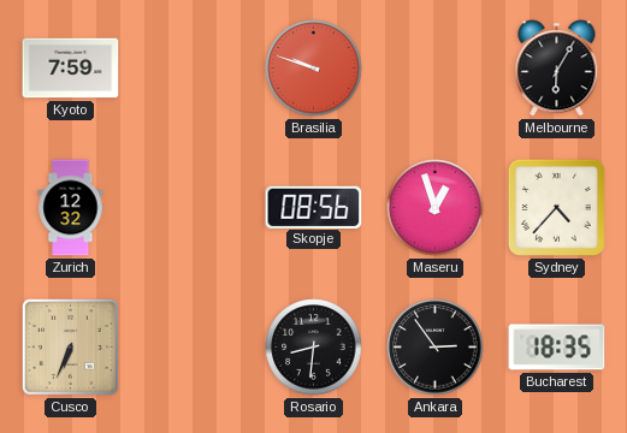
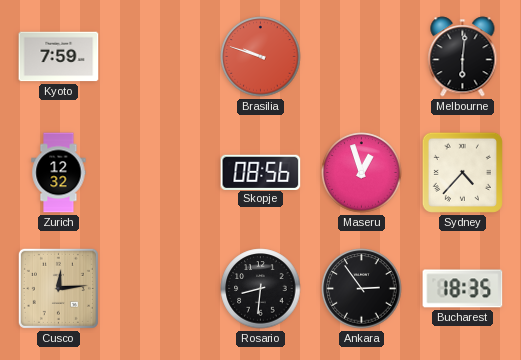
Melbourne: 6:05 -> 6:01 (463, 57)
Cusco: 6:34 -> 12:14 (58, 288)
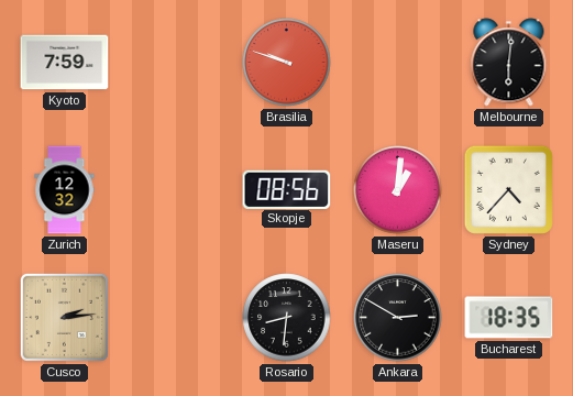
Maseru: 12:57 -> 1:01 (398, 190)
Cusco: 12:14 -> 2:14 (64, 317)
Ankara: 2:54 -> 2:50 (398, 318)
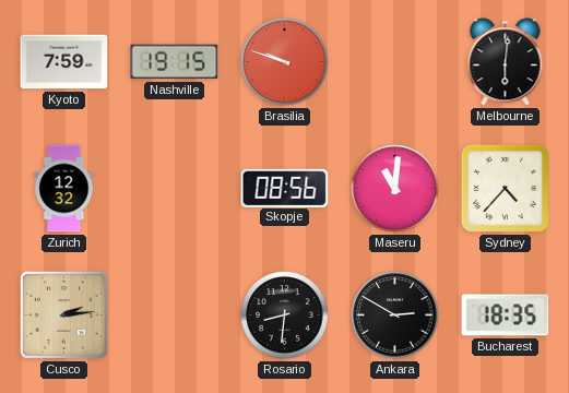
Nashville: none -> 19:15 (175, 62)
Maseru: 1:01 -> 11:01 (395, 189)
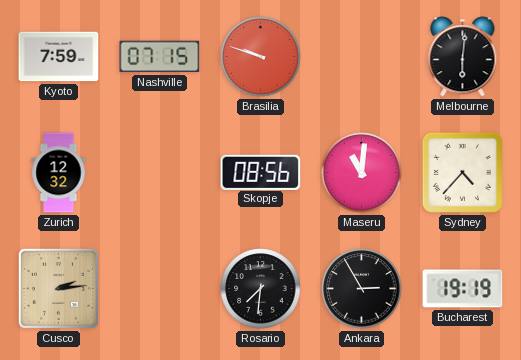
Nashville: 19:15 -> 07:15 (160, 57)
Rosario: 8:31 -> 7:31 (261, 289)
Ankara: 2:50 -> 2:55 (362, 289)
Bucharest: 18:35 -> 19:19 (463, 289)
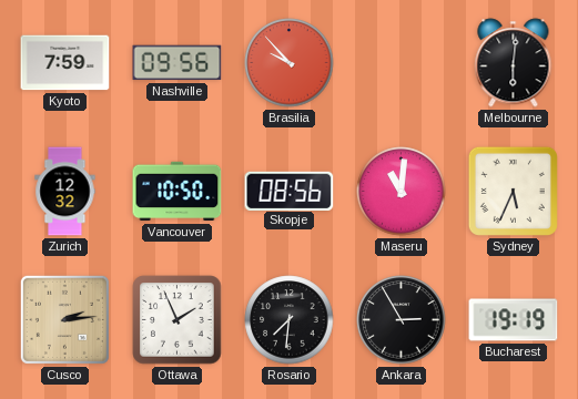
Nashville: 07:15 -> 09:56 (178, 63)
Brasilia: 9:48 -> 9:53 (290, 63)
Vancouver: none -> 10:50 (178, 192)
Sydney: 4:37 -> 5:34 (513, 191)
Ottawa: none -> 1:56 (178, 320)
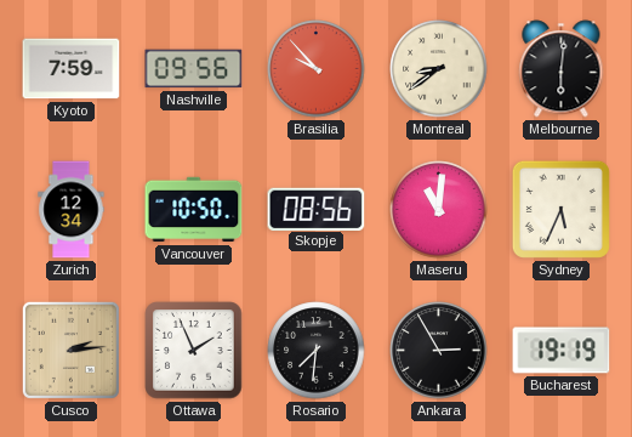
Montreal: none -> 8:39 (439, 69)
Zurich: 12:32 -> 12:34 (72, 210)
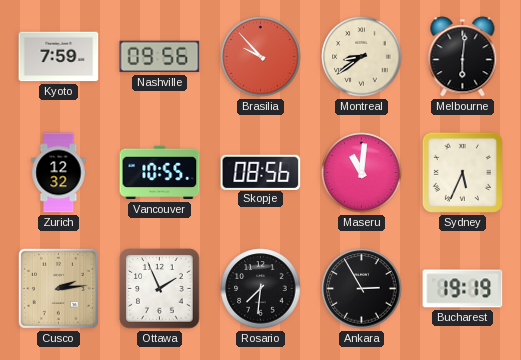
Zurich: 12:34 -> 12:32 (59, 173)
Vancouver: 10:50 -> 10:55 (160, 173)
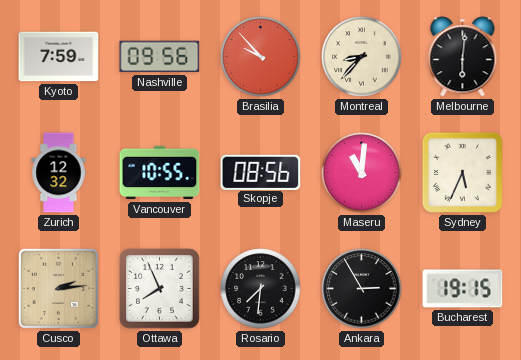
Montreal: 8:39 -> 8:37 (362, 57)
Ottawa: 1:56 -> 7:56 (160, 289)
Bucharest: 19:19 -> 19:15 (463, 289)
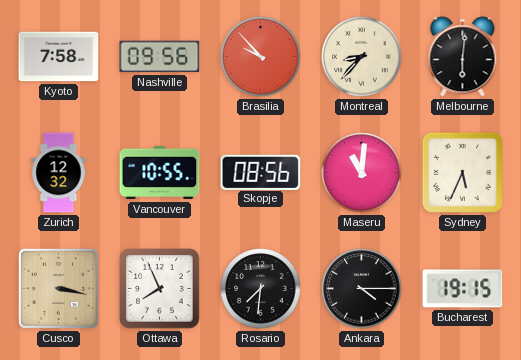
Kyoto: 7:59 -> 7:58 (59, 57)
Cusco: 2:14 -> 3:17 (58, 288)
Ankara: 2:55 -> 4:15 (362, 289)
